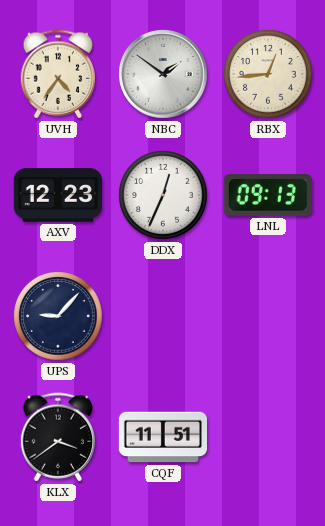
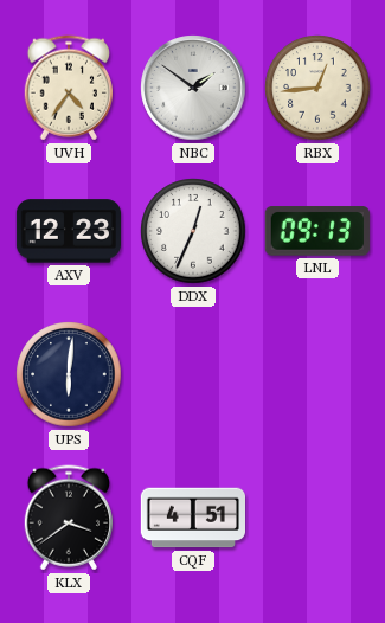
UPS: 9:07 -> 6:01 (69, 374)
CQF: 11:51 -> 4:51 (192, 518)
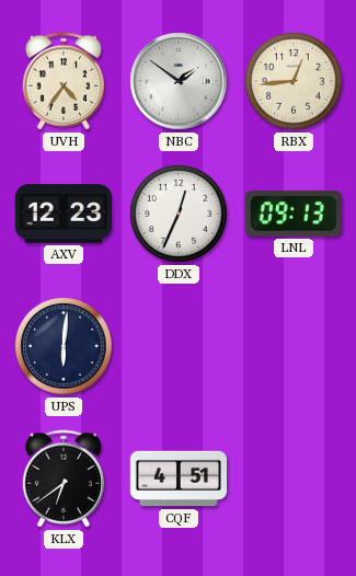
KLX: 3:39 -> 6:39 (62, 479)
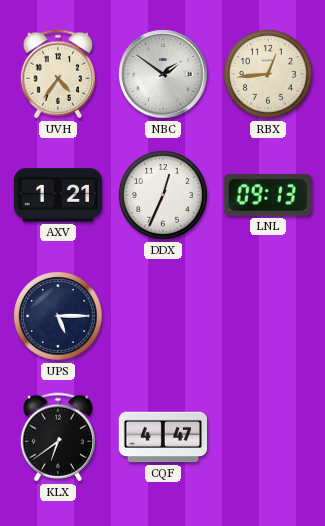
AXV: 12:23 -> 1:21 (57, 195)
UPS: 6:01 -> 5:15 (58, 316)
CQF: 4:51 -> 4:47 (162, 437)
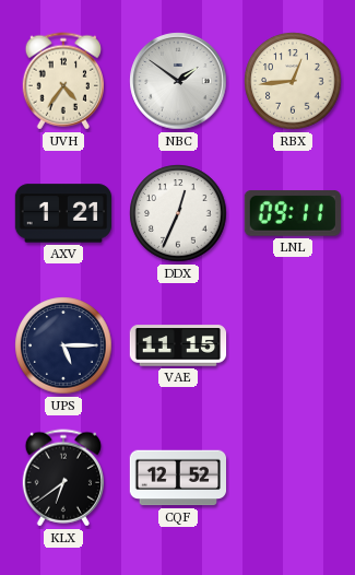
LNL: 09:13 -> 09:11 (293, 214)
VAE: none -> 11:15 (178, 345)
CQF: 4:47 -> 12:52 (177, 478)
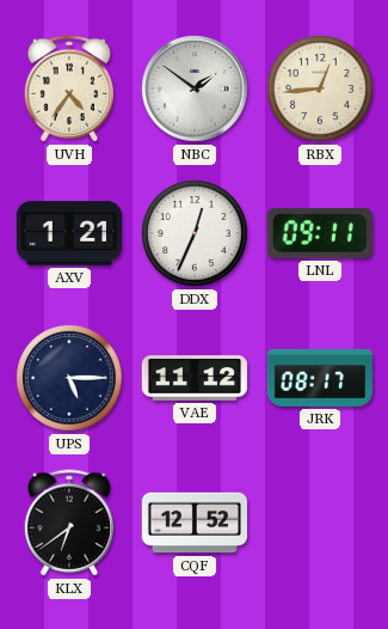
VAE: 11:15 -> 11:12 (195, 378)
JRK: none -> 08:17 (319, 378)
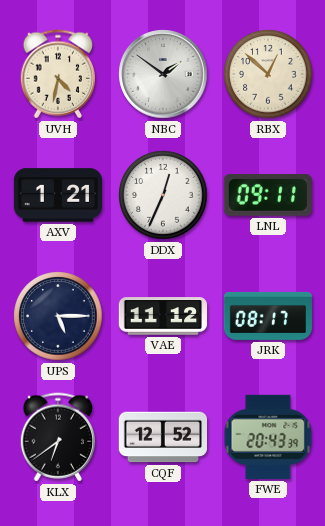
UVH: 4:36 -> 4:32 (57, 74)
RBX: 12:44 -> 12:52 (268, 74)
FWE: none -> 20:43 (268, 437)
